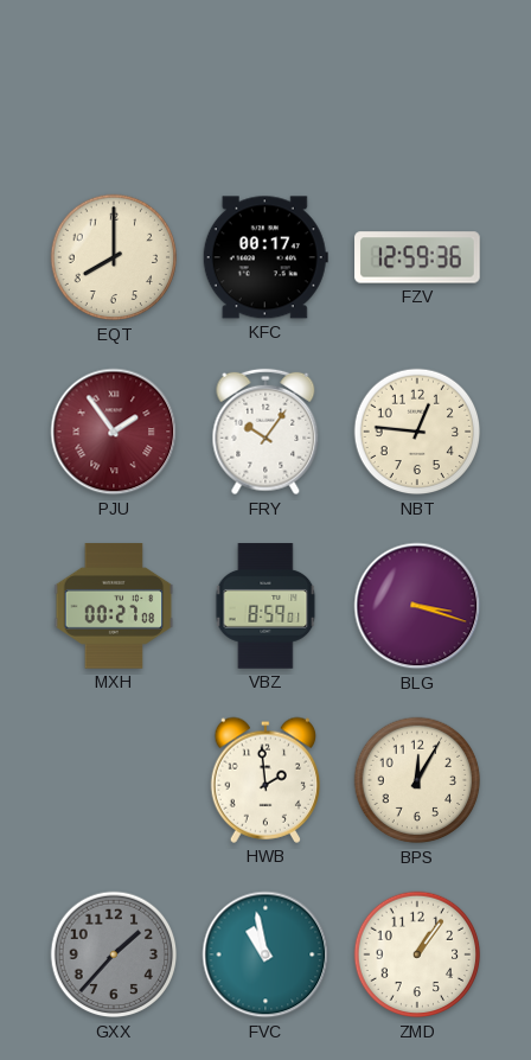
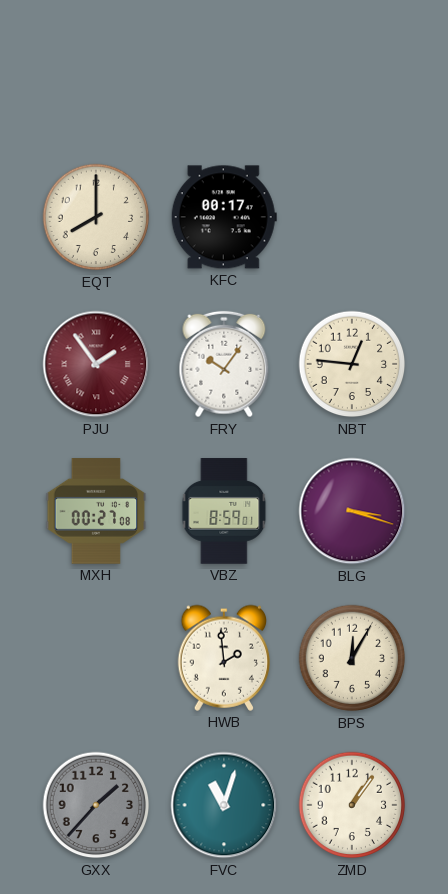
FZV: 12:59 -> none (417, 257)
FVC: 10:58 -> 11:03 (224, 805)
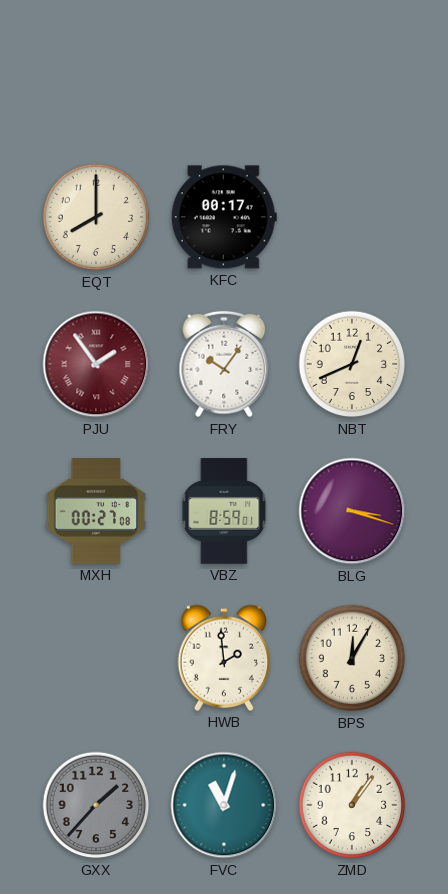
NBT: 12:46 -> 12:41 (352, 364)
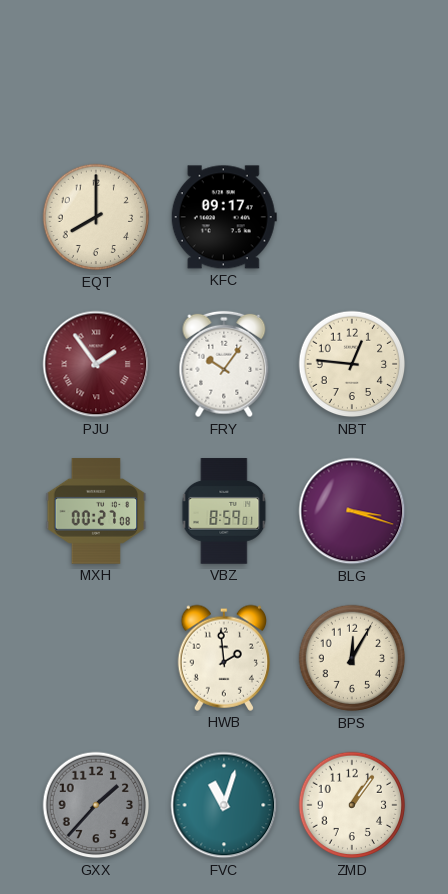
KFC: 00:17 -> 09:17 (224, 217)
NBT: 12:41 -> 12:46 (352, 364)
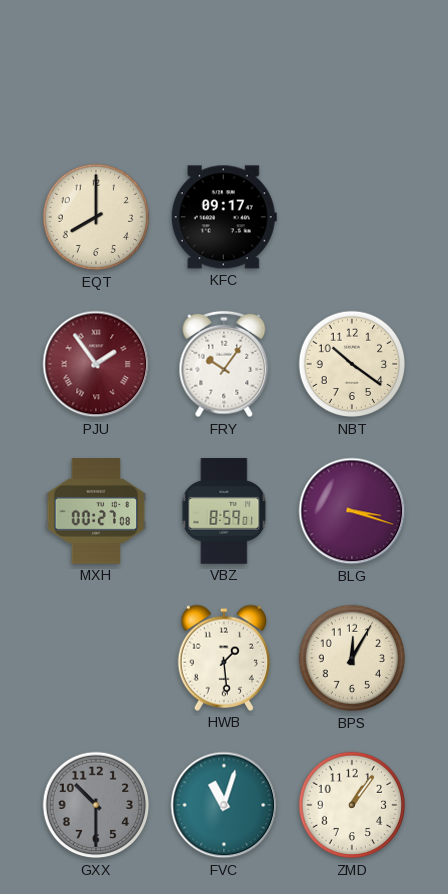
NBT: 12:46 -> 10:21 (352, 364)
HWB: 1:59 -> 1:29 (224, 658)
GXX: 1:37 -> 10:30 (96, 805)
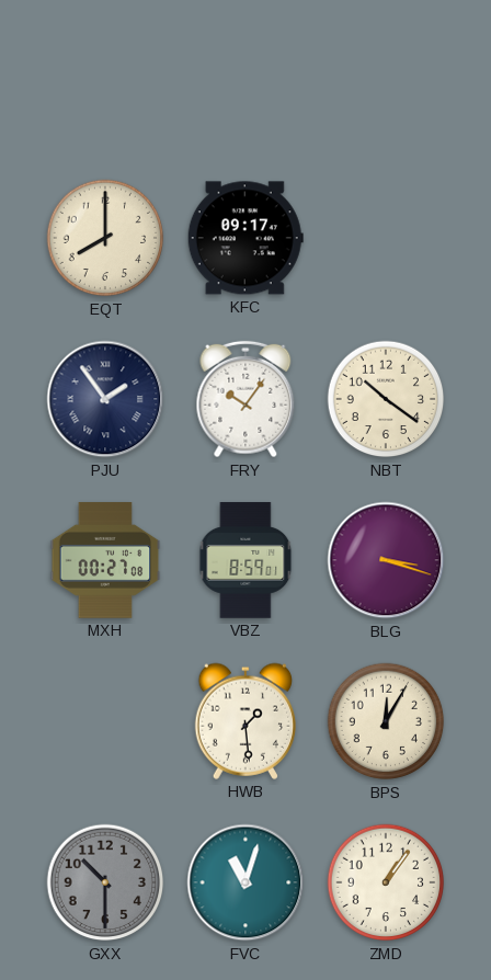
PJU dial: burgundy -> navy (105, 399)
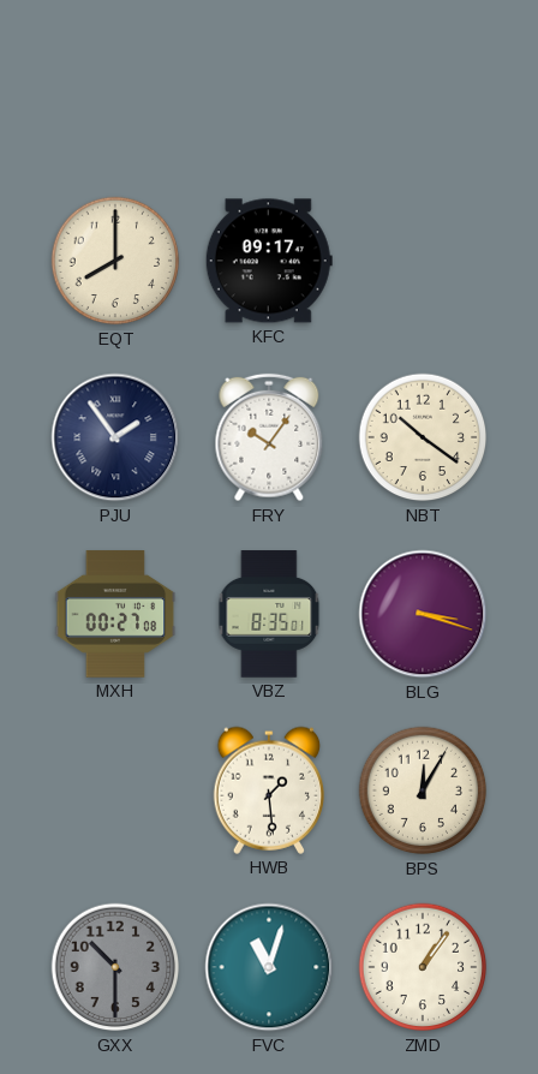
VBZ: 8:59 -> 8:35 (269, 614)
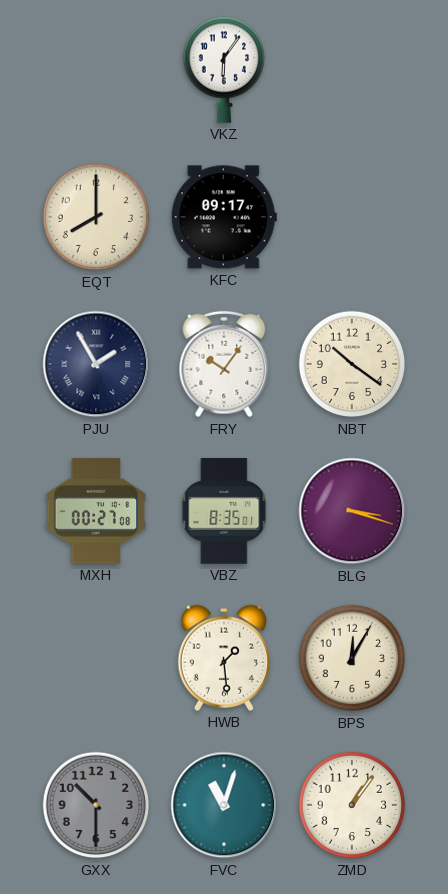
VKZ: none -> 6:06 (223, 70)
PJU: 1:54 -> 1:55 (96, 364)
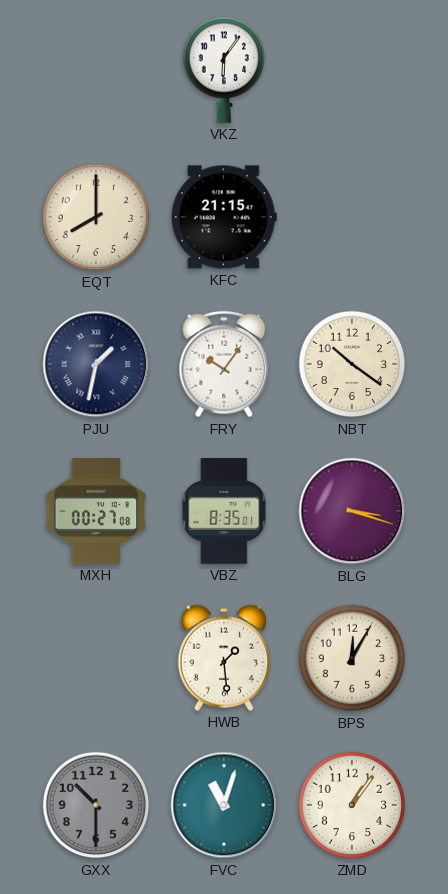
KFC: 09:17 -> 21:15 (224, 217)
PJU: 1:55 -> 1:32 (96, 364)
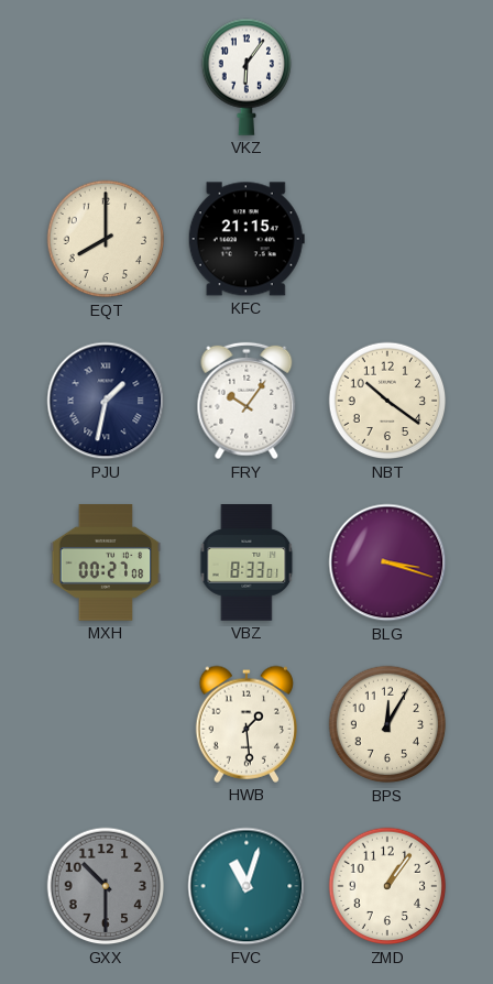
VBZ: 8:35 -> 8:33 (246, 562)
